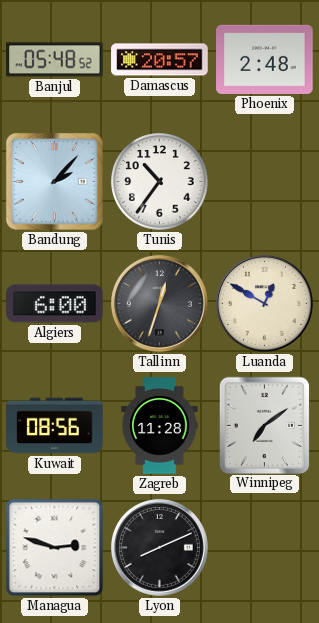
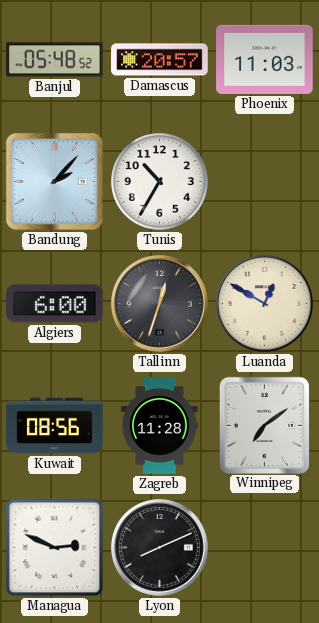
Phoenix: 2:48 -> 11:03 (265, 59)
Tunis: 10:36 -> 10:35 (160, 182)
Managua: 2:48 -> 2:49 (55, 548)
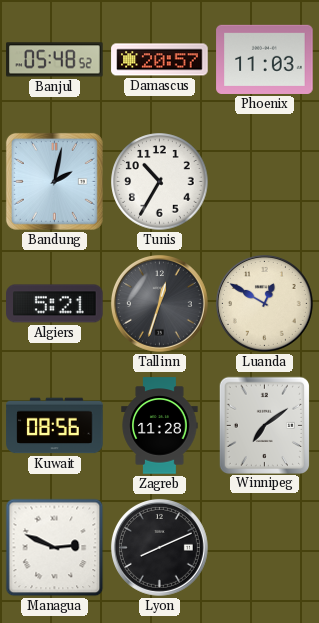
Bandung: 2:07 -> 2:02 (54, 181)
Algiers: 6:00 -> 5:21 (55, 304)
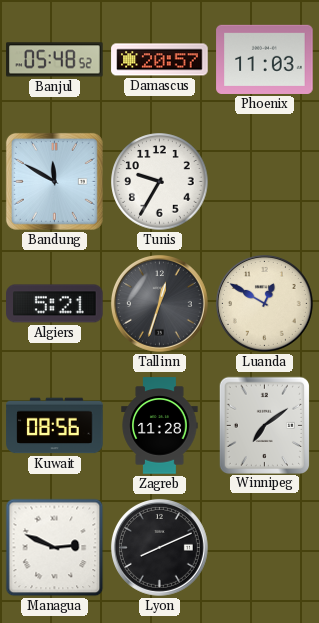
Bandung: 2:02 -> 11:50 (54, 181)
Tunis: 10:35 -> 9:35 (160, 182)
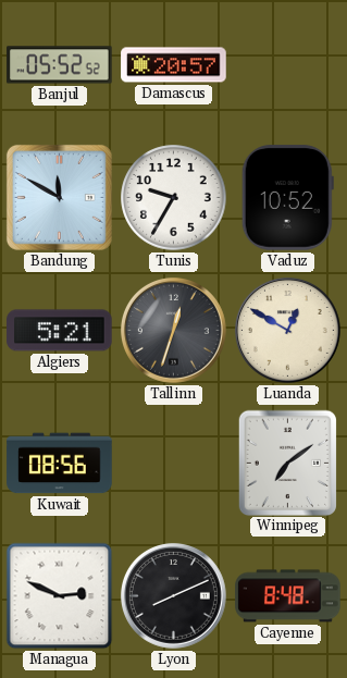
Banjul: 05:48 -> 05:52 (60, 65)
Phoenix: 11:03 -> none (265, 59)
Vaduz: none -> 10:52 (287, 198)
Zagreb: 11:28 -> none (160, 426)
Cayenne: none -> 8:48 (288, 596)
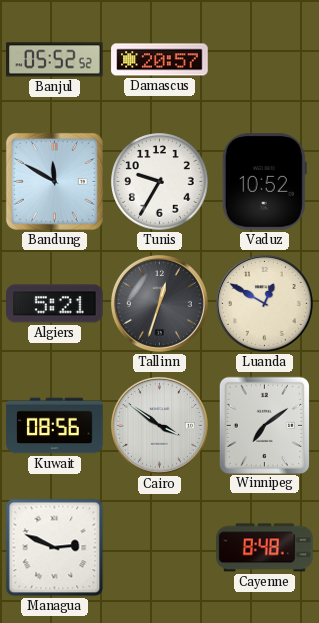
Cairo: none -> 3:51 (159, 425)
Lyon: 8:11 -> none (173, 595)
